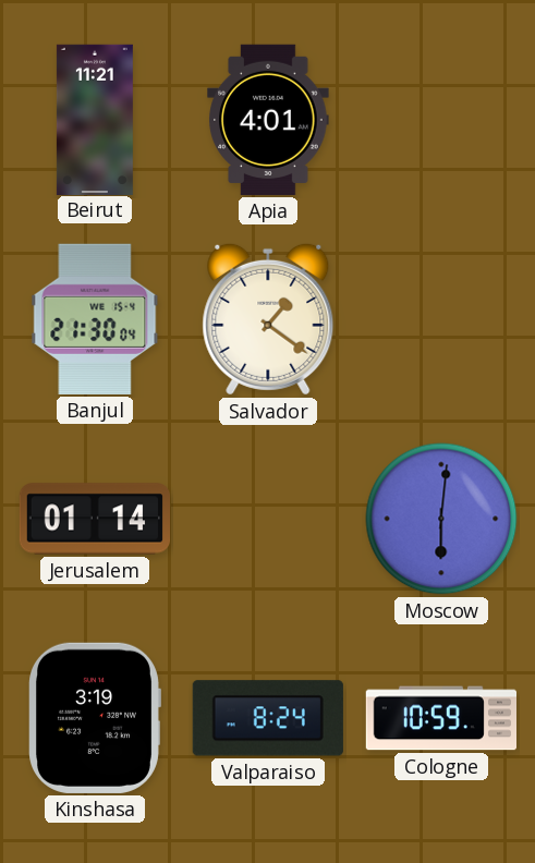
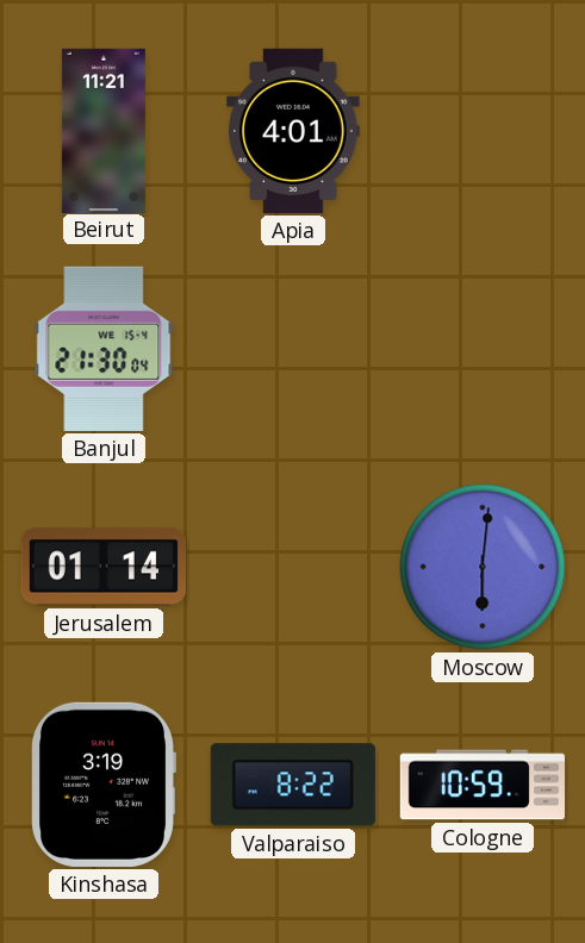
Salvador: 1:21 -> none (268, 319)
Valparaiso: 8:24 -> 8:22 (293, 785)
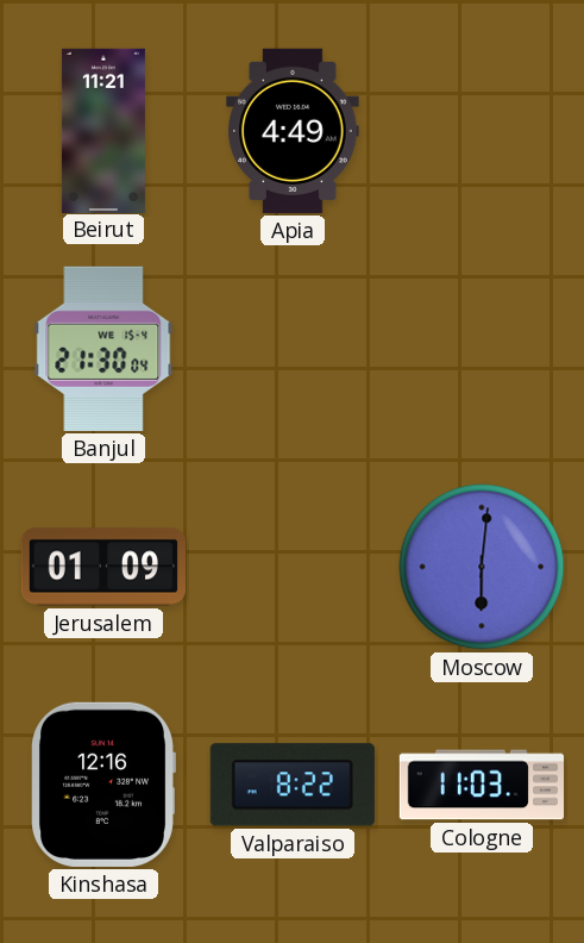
Apia: 4:01 -> 4:49 (293, 131)
Jerusalem: 01:14 -> 01:09 (102, 567)
Kinshasa: 3:19 -> 12:16 (103, 785)
Cologne: 10:59 -> 11:03 (481, 785)
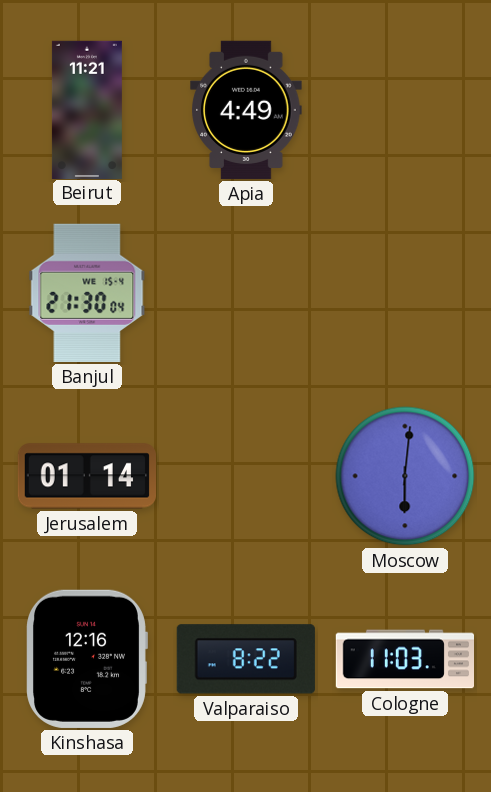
Jerusalem: 01:09 -> 01:14 (86, 476)
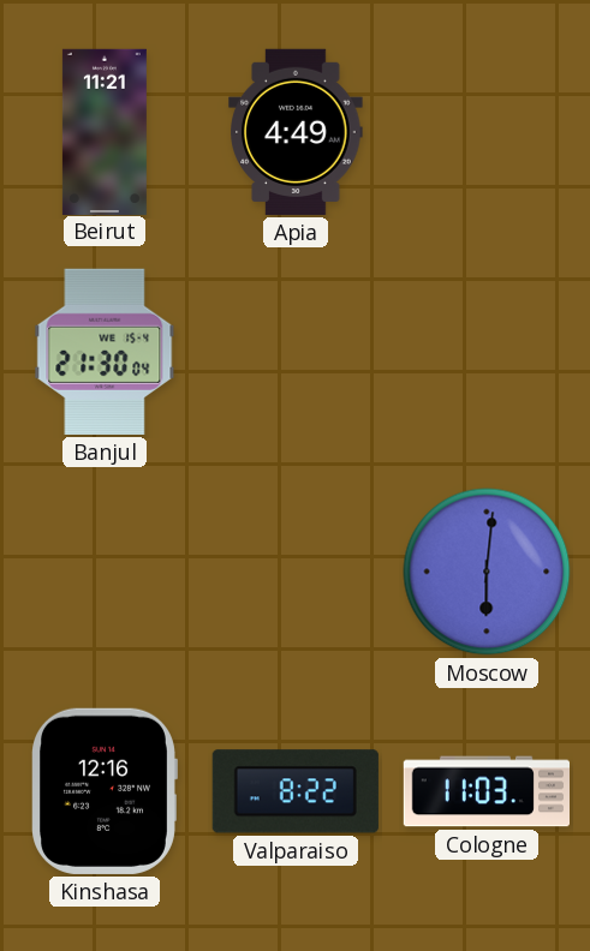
Jerusalem: 01:14 -> none (86, 476)
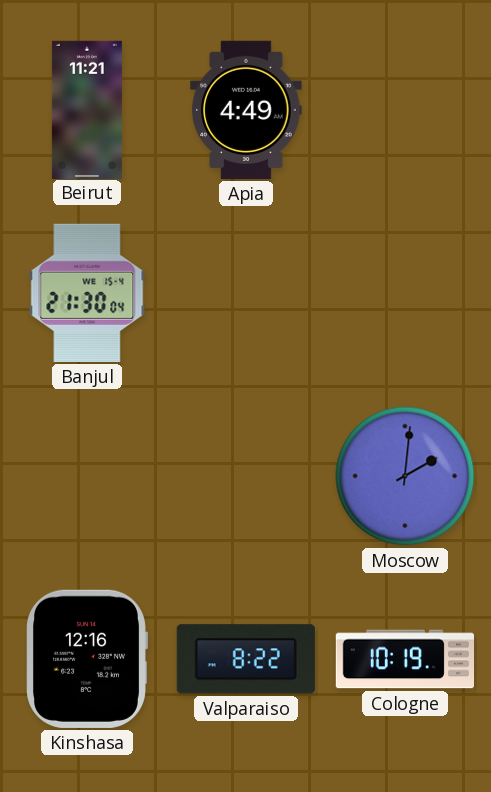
Moscow: 6:01 -> 2:01 (405, 476)
Cologne: 11:03 -> 10:19 (404, 659)
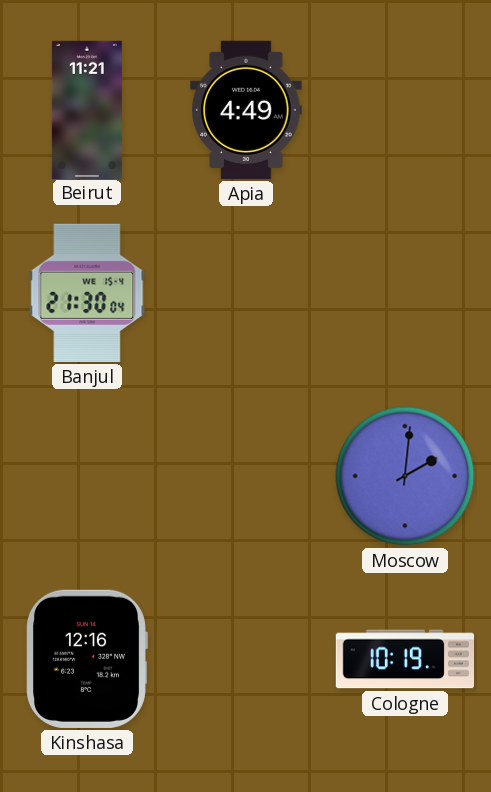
Valparaiso: 8:22 -> none (246, 659)
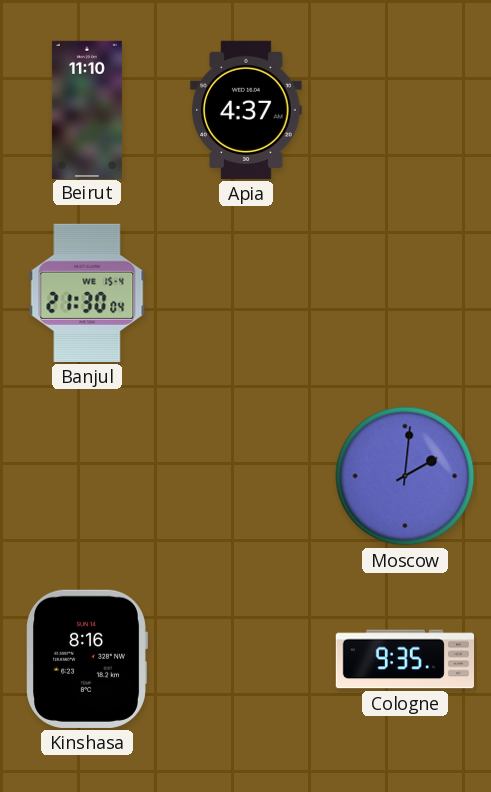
Beirut: 11:21 -> 11:10 (87, 109)
Apia: 4:49 -> 4:37 (246, 110)
Kinshasa: 12:16 -> 8:16 (87, 659)
Cologne: 10:19 -> 9:35 (404, 659)
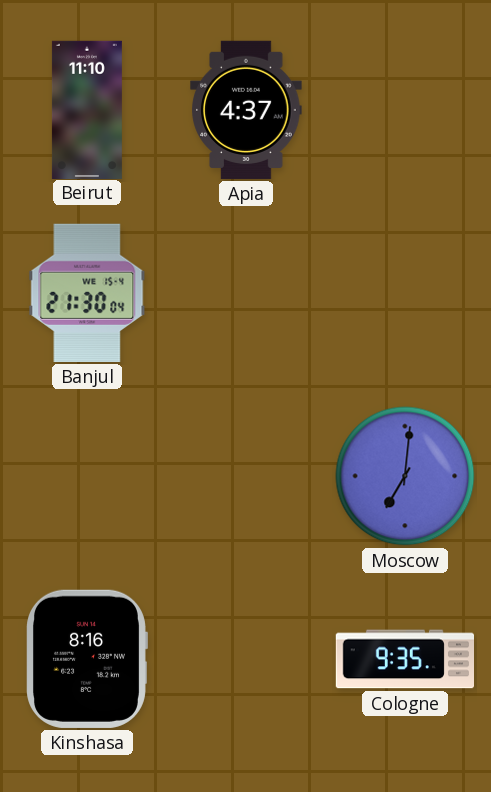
Moscow: 2:01 -> 7:01 (405, 476)
